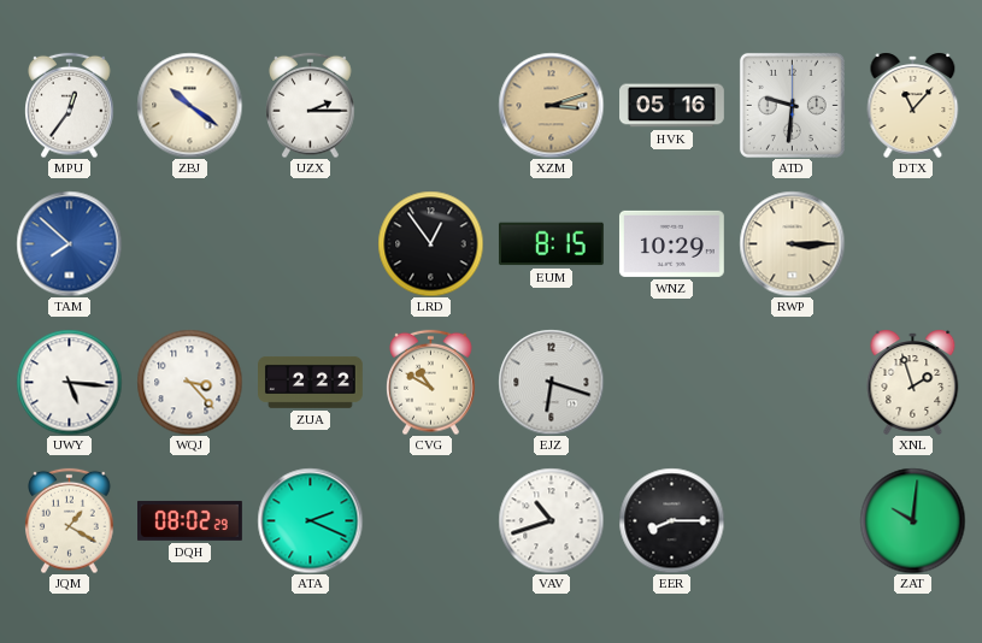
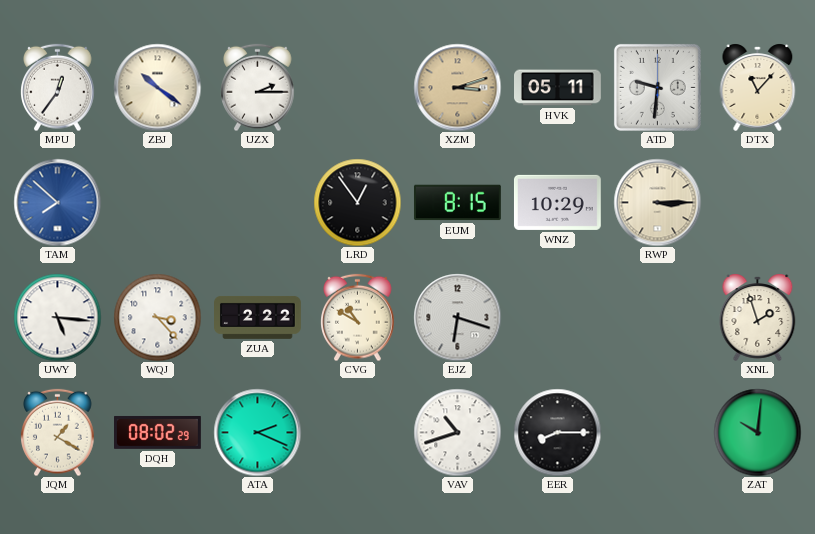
HVK: 05:16 -> 05:11 (558, 88)
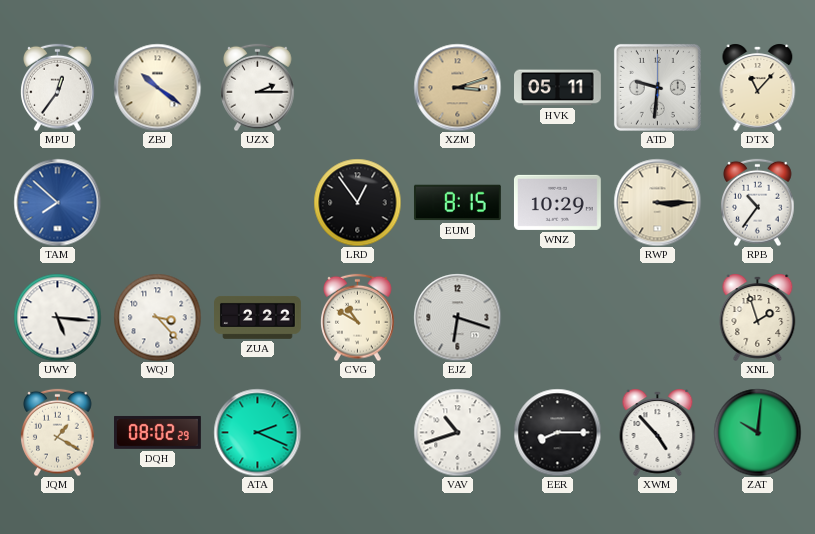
RPB: none -> 10:36 (758, 202)
XWM: none -> 4:53 (658, 432)
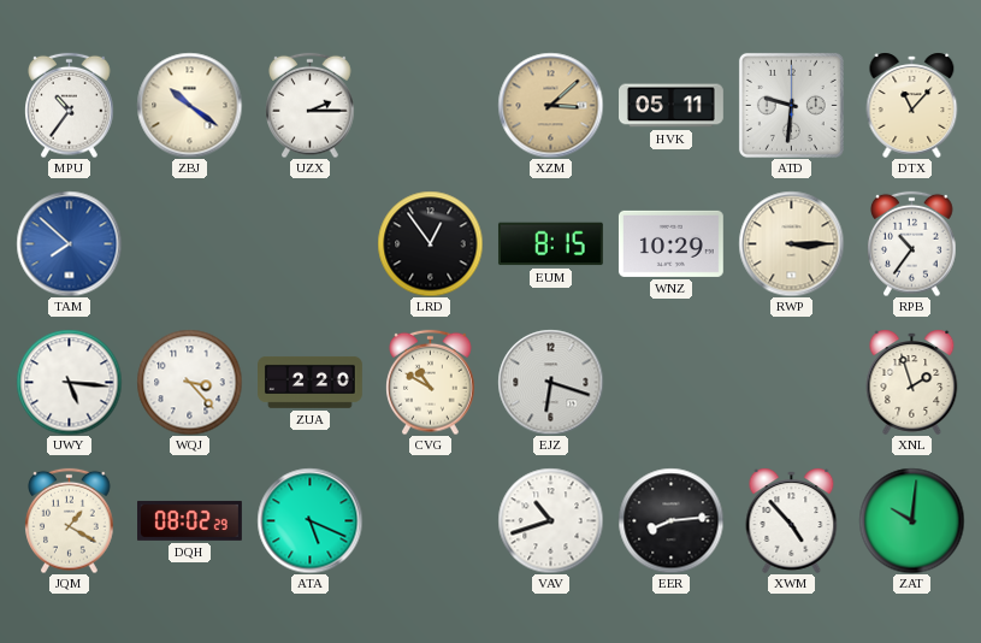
MPU: 12:36 -> 10:36 (70, 105)
XZM: 3:12 -> 3:08 (550, 105)
ZUA: 2:22 -> 2:20 (311, 382)
ATA: 2:19 -> 5:19 (309, 520)
EER: 8:15 -> 8:14 (670, 520)
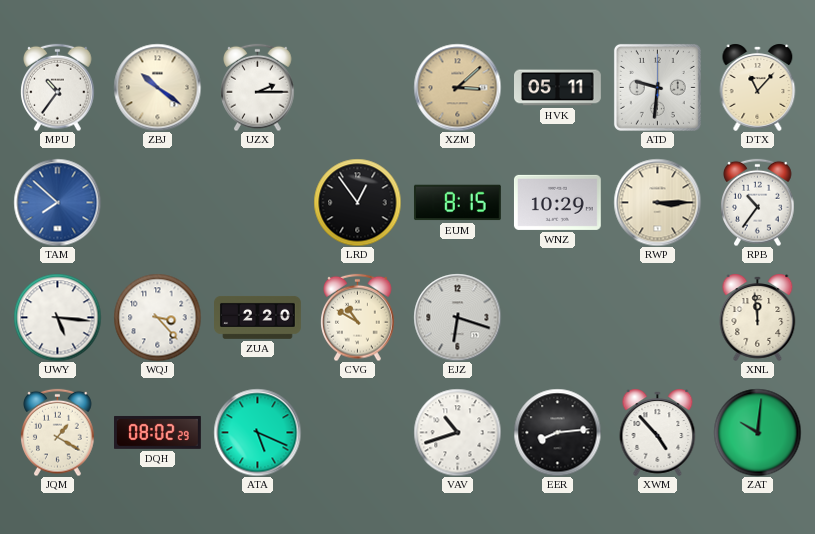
XNL: 1:57 -> 11:59 (758, 317)
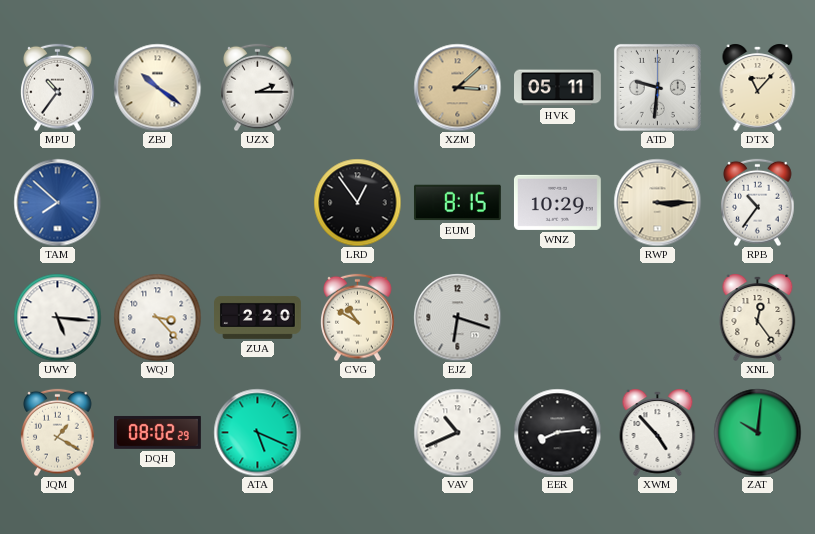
XNL: 11:59 -> 12:24 (758, 317)
VAV: 10:42 -> 10:41 (457, 432)
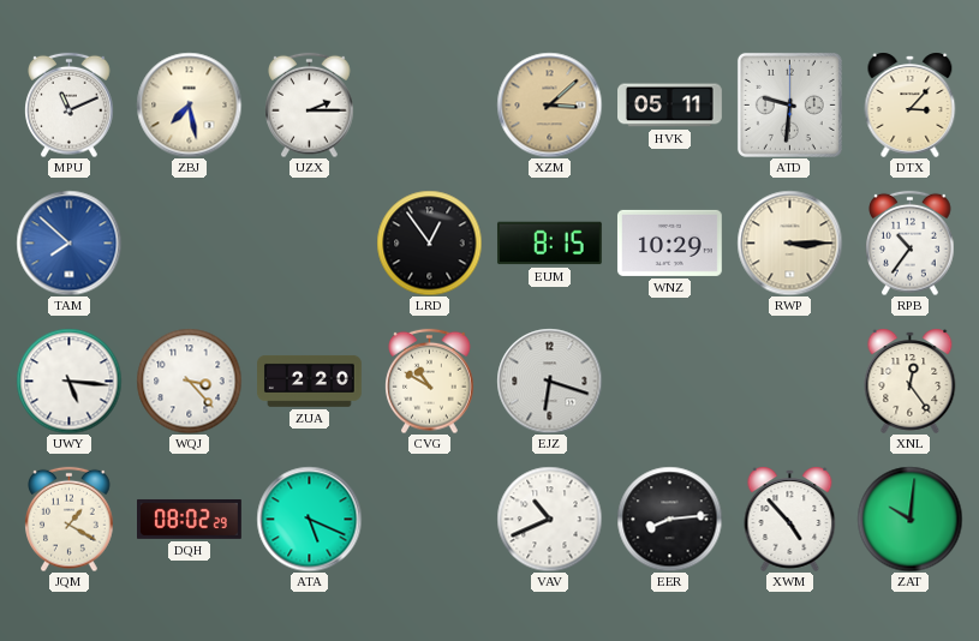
MPU: 10:36 -> 11:11 (70, 104)
ZBJ: 10:21 -> 7:28 (189, 104)
DTX: 11:07 -> 3:07 (911, 104)
